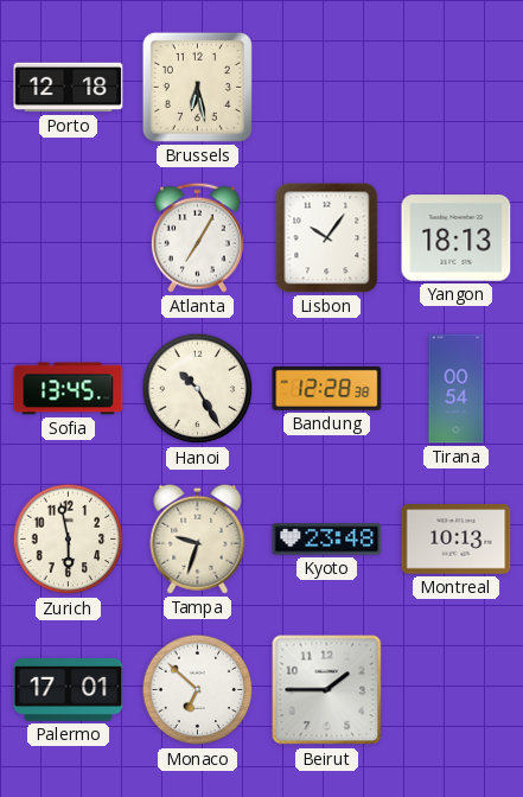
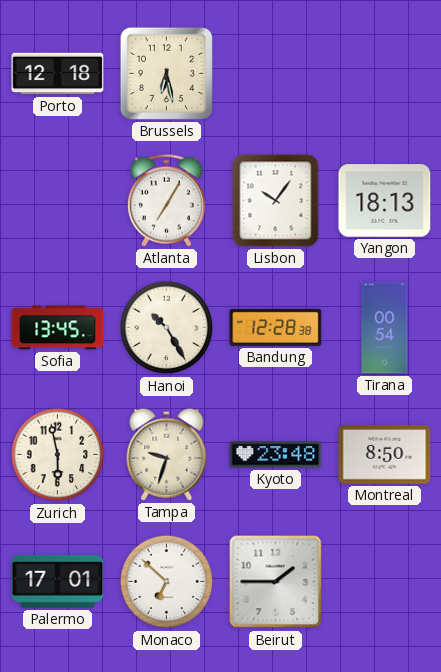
Montreal: 10:13 -> 8:50 (385, 455)
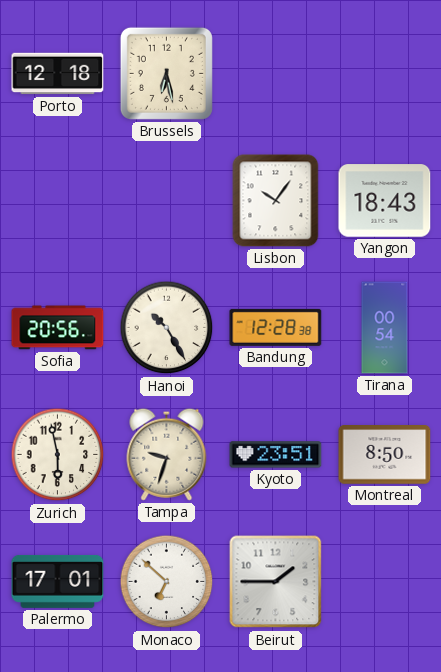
Atlanta: 7:05 -> none (166, 200)
Yangon: 18:13 -> 18:43 (385, 201)
Sofia: 13:45 -> 20:56 (58, 328)
Kyoto: 23:48 -> 23:51 (276, 455)
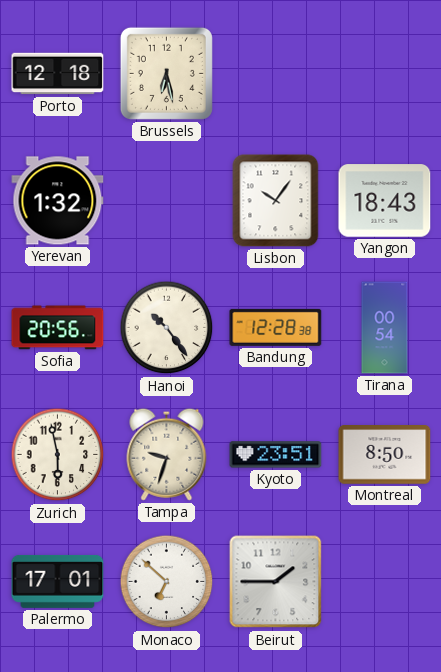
Yerevan: none -> 1:32 (58, 201)
Hanoi: 10:25 -> 10:24 (167, 328)
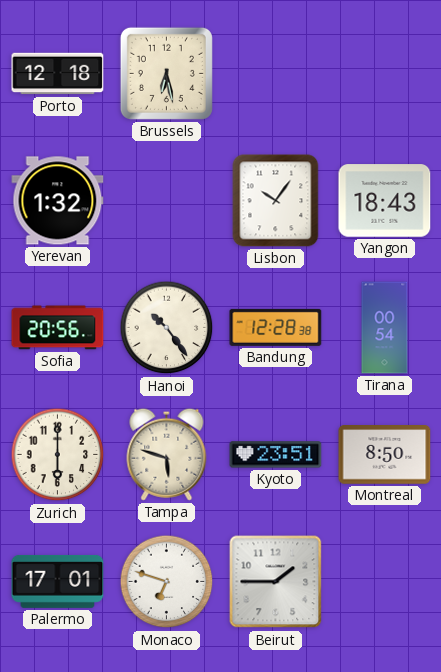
Zurich: 5:58 -> 6:00 (58, 455)
Tampa: 9:33 -> 5:48 (167, 454)
Monaco: 6:52 -> 6:48 (167, 582)
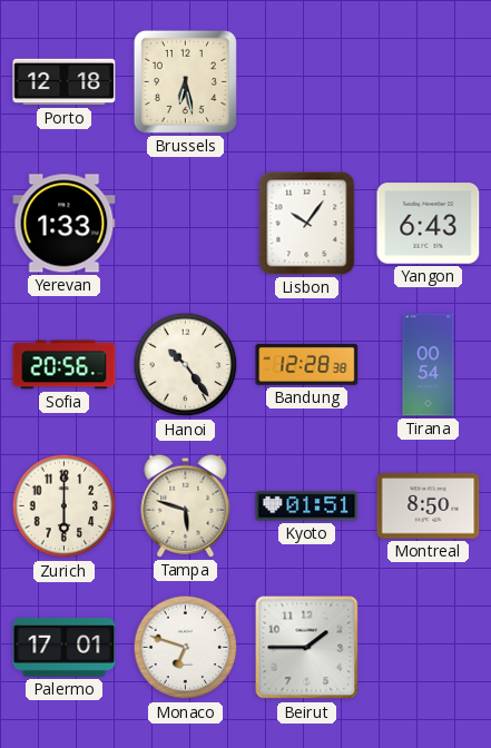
Yerevan: 1:32 -> 1:33 (65, 224)
Yangon: 18:43 -> 6:43 (429, 224)
Kyoto: 23:51 -> 01:51 (307, 506)
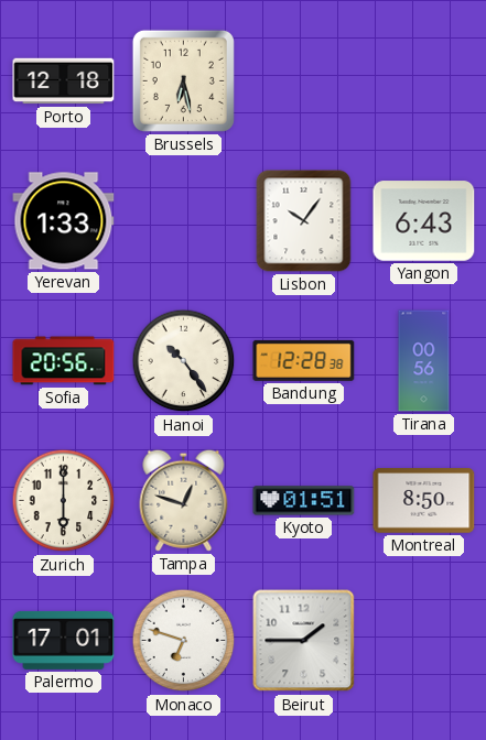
Tirana: 00:54 -> 00:56 (424, 361)
Tampa: 5:48 -> 12:48 (184, 500)
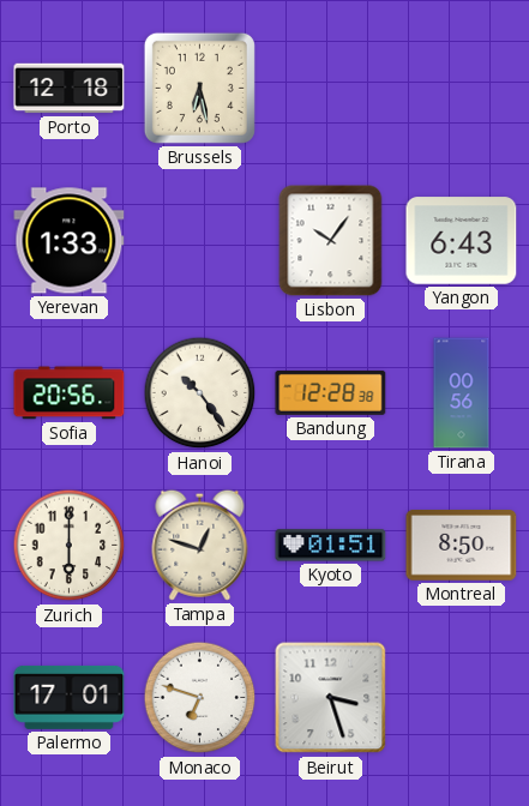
Beirut: 1:45 -> 3:27 (331, 698)
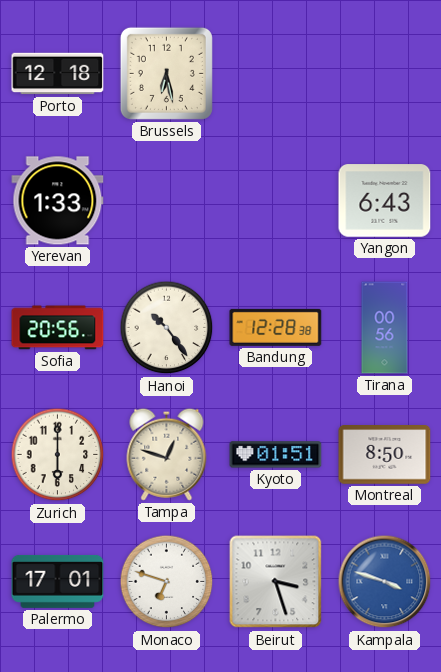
Lisbon: 10:06 -> none (331, 241)
Kampala: none -> 3:48 (385, 582)
